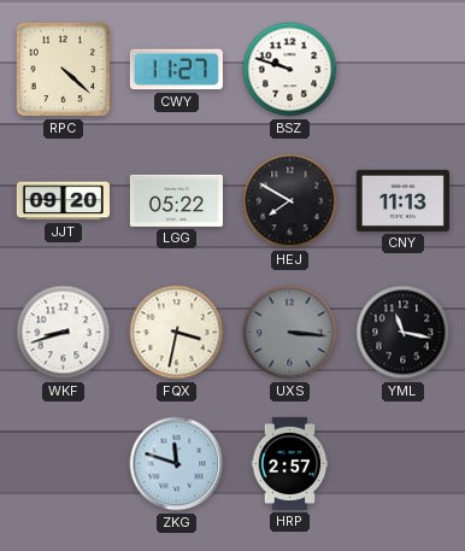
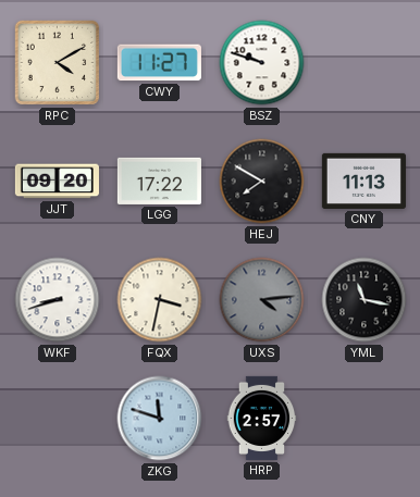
RPC: 4:22 -> 4:10 (58, 63)
LGG: 05:22 -> 17:22 (159, 181)
UXS: 3:16 -> 4:14 (262, 300)
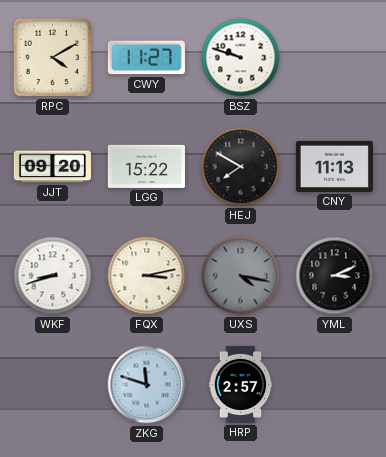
LGG: 17:22 -> 15:22 (146, 166)
FQX: 3:32 -> 3:13 (147, 276)
UXS: 4:14 -> 4:17 (241, 276)
YML: 11:17 -> 3:11 (335, 276)
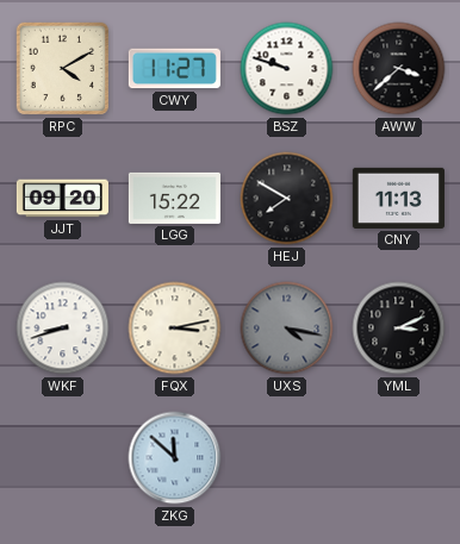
AWW: none -> 3:38 (399, 69)
ZKG: 11:48 -> 11:52 (175, 458)
HRP: 2:57 -> none (241, 384)
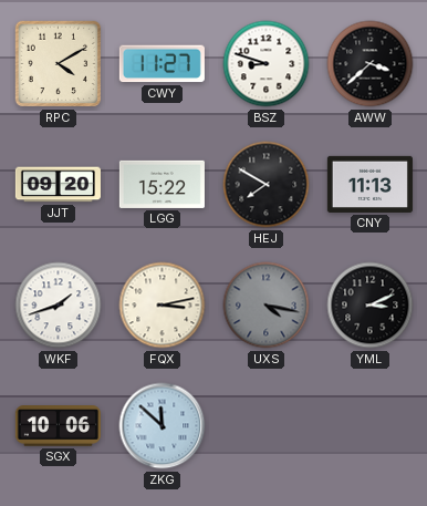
BSZ: 9:48 -> 8:48 (267, 64)
WKF: 8:42 -> 1:42 (59, 306)
SGX: none -> 10:06 (58, 426)
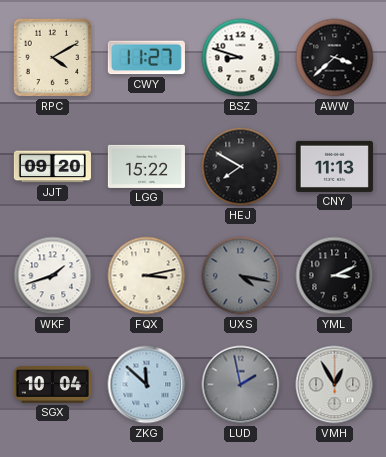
SGX: 10:06 -> 10:04 (52, 385)
LUD: none -> 1:58 (241, 385)
VMH: none -> 12:55 (335, 385)
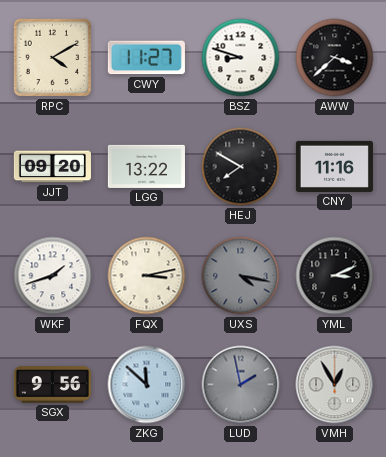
LGG: 15:22 -> 13:22 (146, 166)
CNY: 11:13 -> 11:16 (334, 166)
SGX: 10:04 -> 9:56 (52, 385)
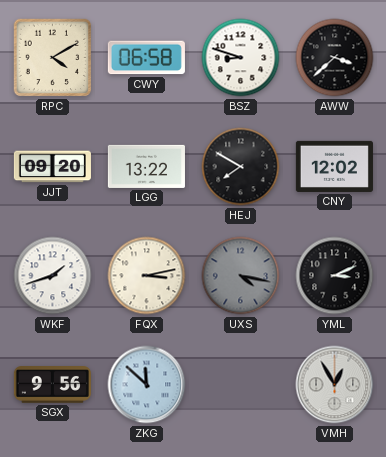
CWY: 11:27 -> 06:58 (146, 58)
CNY: 11:16 -> 12:02 (334, 166)
LUD: 1:58 -> none (241, 385)
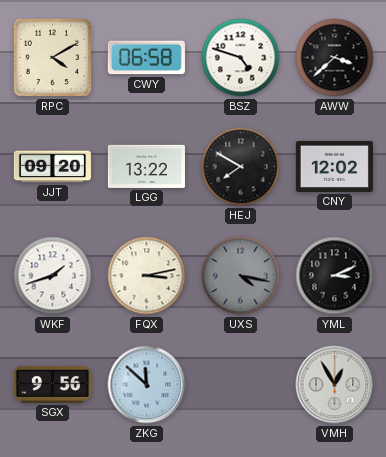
BSZ: 8:48 -> 4:48 (241, 58)
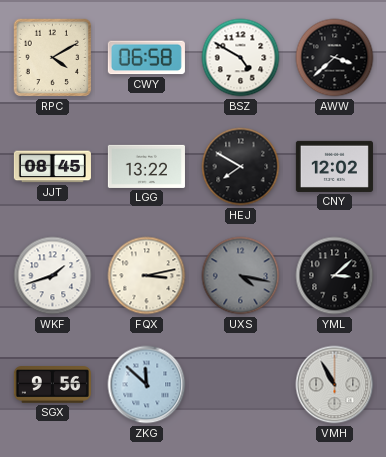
BSZ: 4:48 -> 4:50 (241, 58)
JJT: 09:20 -> 08:45 (52, 167)
YML: 3:11 -> 3:08 (335, 276)
VMH: 12:55 -> 10:55 (335, 385)
